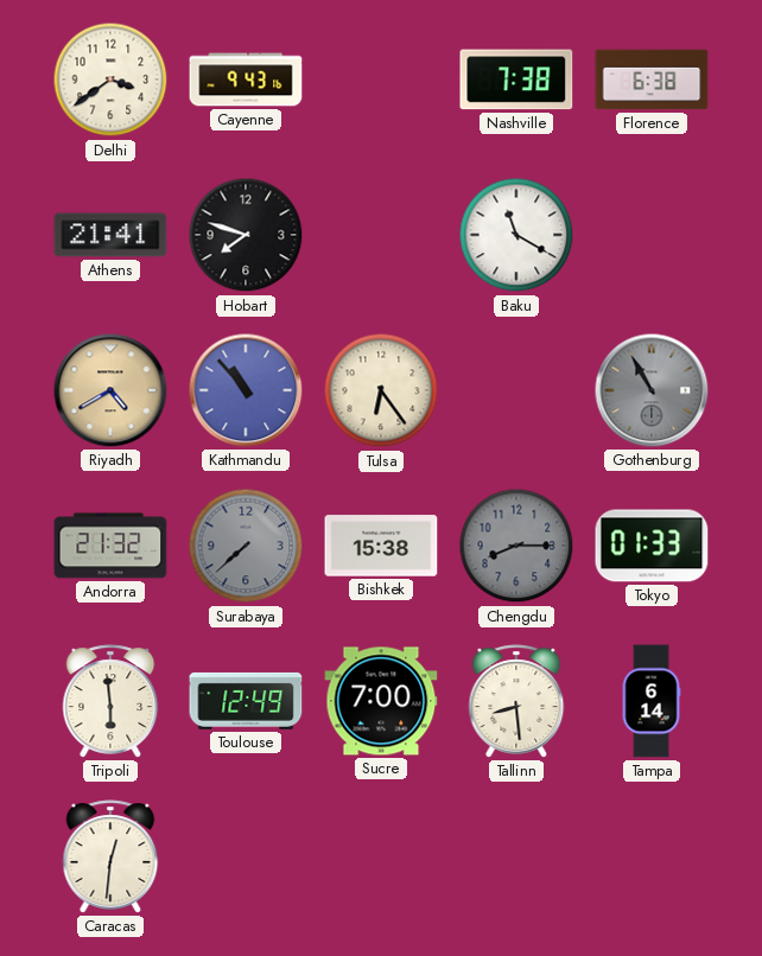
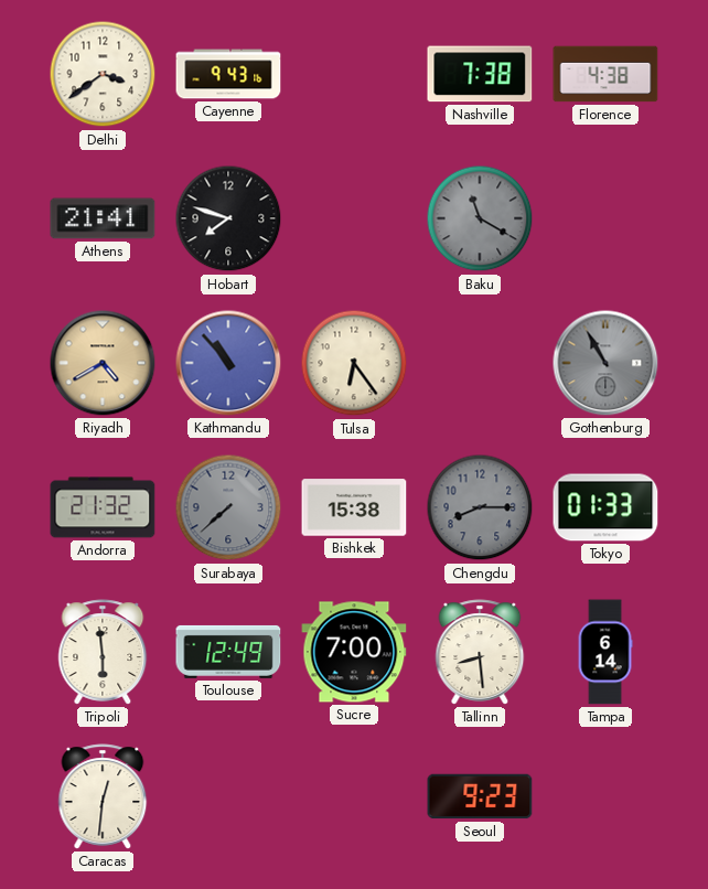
Florence: 6:38 -> 4:38 (605, 74)
Baku dial: white -> grey (480, 218)
Seoul: none -> 9:23 (480, 796)
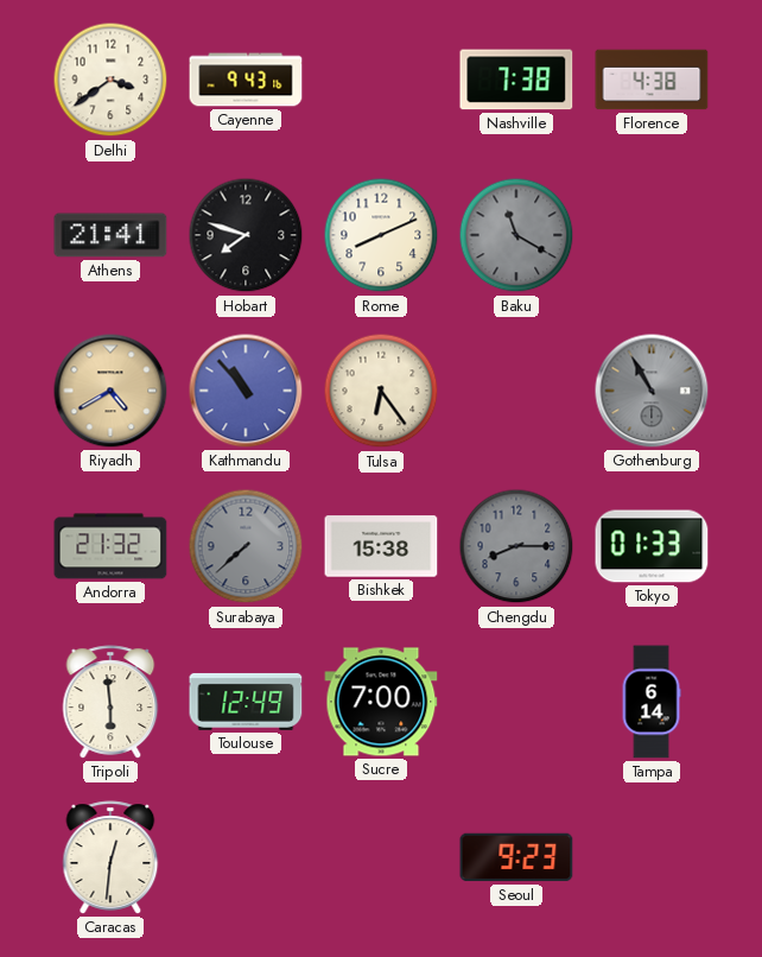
Rome: none -> 8:11 (381, 235)
Tallinn: 8:29 -> none (480, 652)
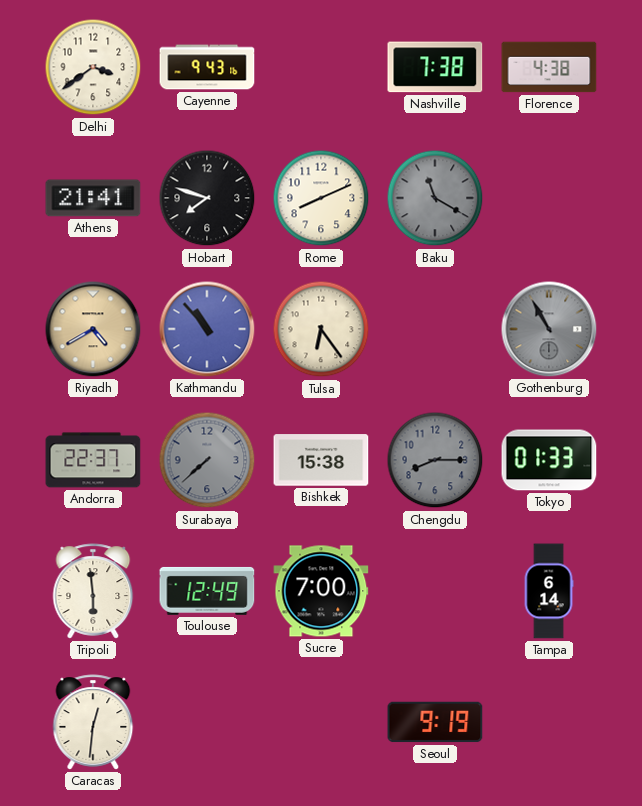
Andorra: 21:32 -> 22:37 (93, 460)
Seoul: 9:23 -> 9:19 (435, 722)
